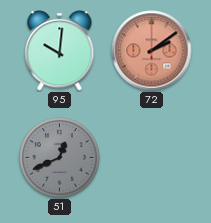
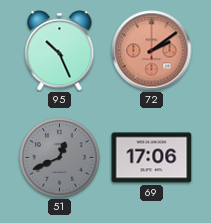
95: 10:01 -> 10:26 (60, 51)
69: none -> 17:06 (152, 158)
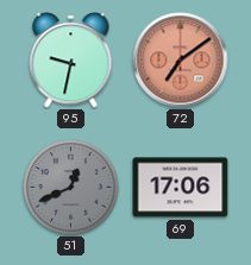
95: 10:26 -> 9:32 (71, 61)
72: 2:09 -> 7:09 (181, 61)
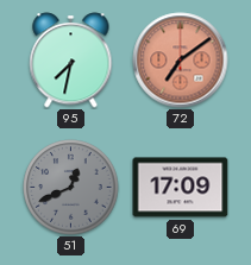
95: 9:32 -> 7:32 (71, 61)
69: 17:06 -> 17:09 (181, 188)
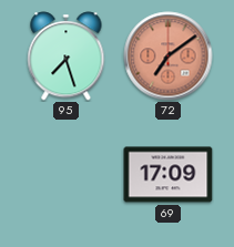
95: 7:32 -> 7:27 (67, 56)
51: 12:41 -> none (71, 188)
